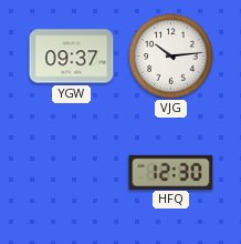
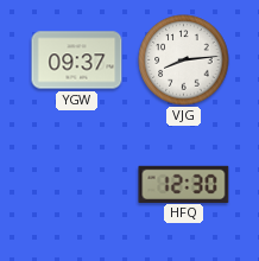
VJG: 10:14 -> 8:14 (184, 61)
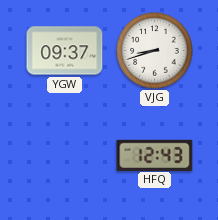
VJG: 8:14 -> 8:42 (155, 51)
HFQ: 12:30 -> 12:43 (155, 155)
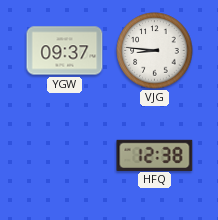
VJG: 8:42 -> 8:46 (155, 51)
HFQ: 12:43 -> 12:38 (155, 155)
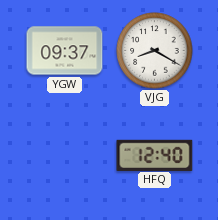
VJG: 8:46 -> 8:20 (155, 51)
HFQ: 12:38 -> 12:40 (155, 155)
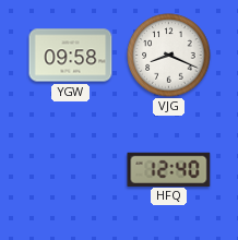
YGW: 09:37 -> 09:58 (71, 56)
VJG: 8:20 -> 8:19 (169, 56)
